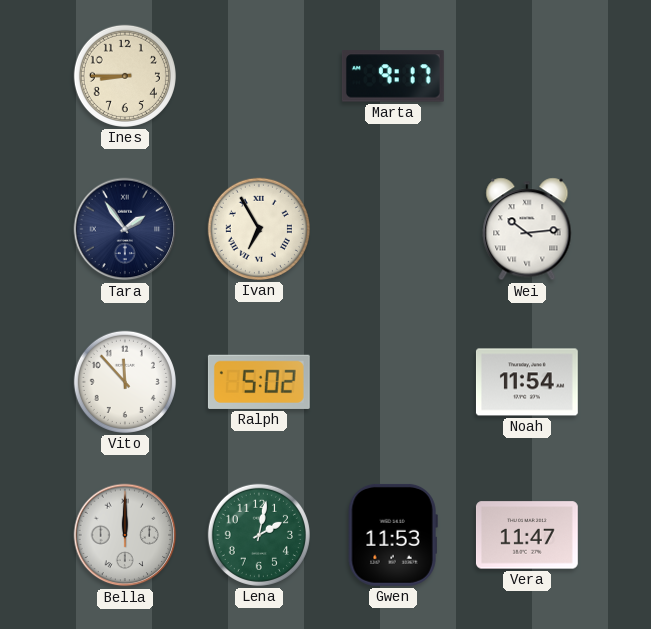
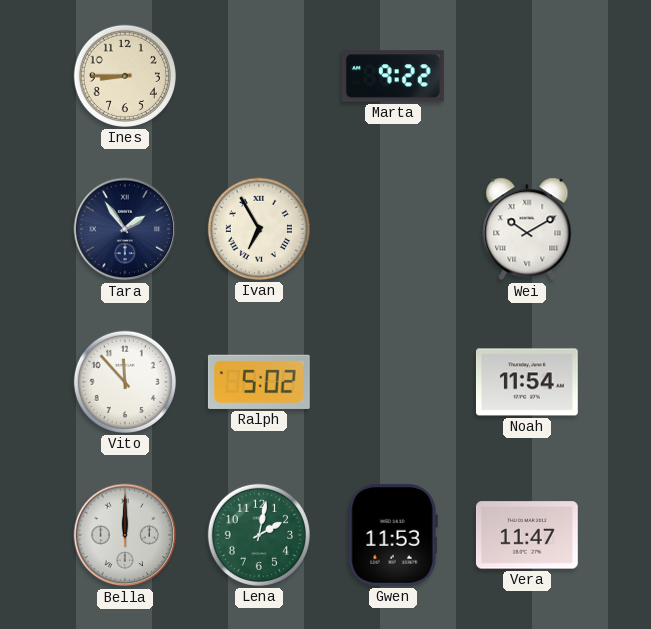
Marta: 9:17 -> 9:22 (393, 76)
Wei: 10:14 -> 10:10 (527, 229)
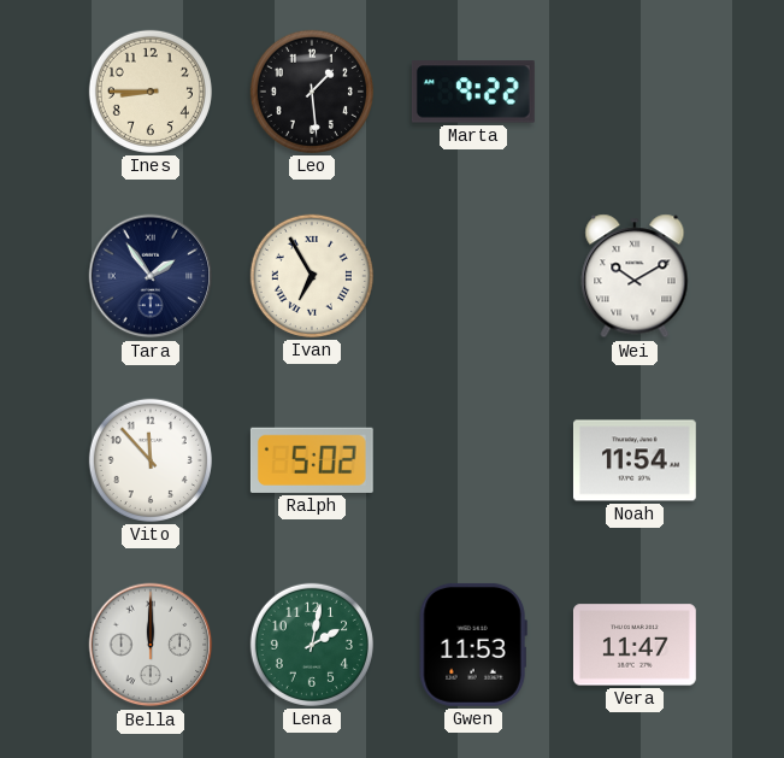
Leo: none -> 1:29 (312, 92)
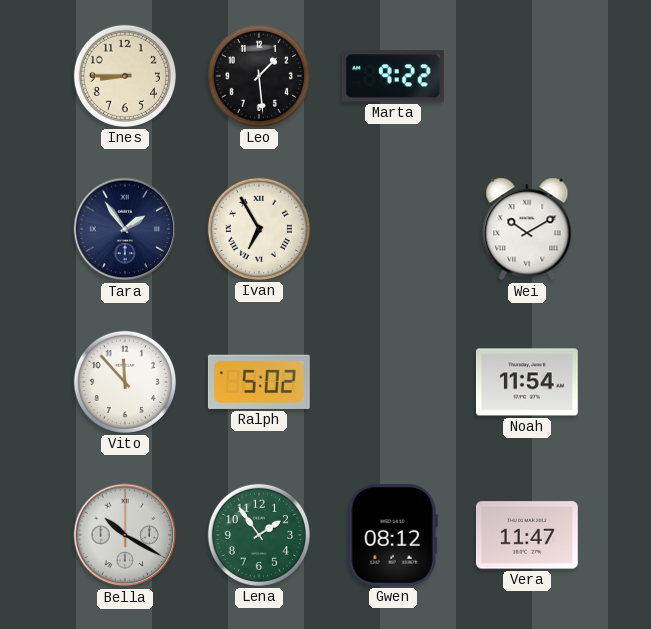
Bella: 12:00 -> 10:20 (125, 535)
Lena: 2:02 -> 1:54 (259, 535)
Gwen: 11:53 -> 08:12 (393, 535)
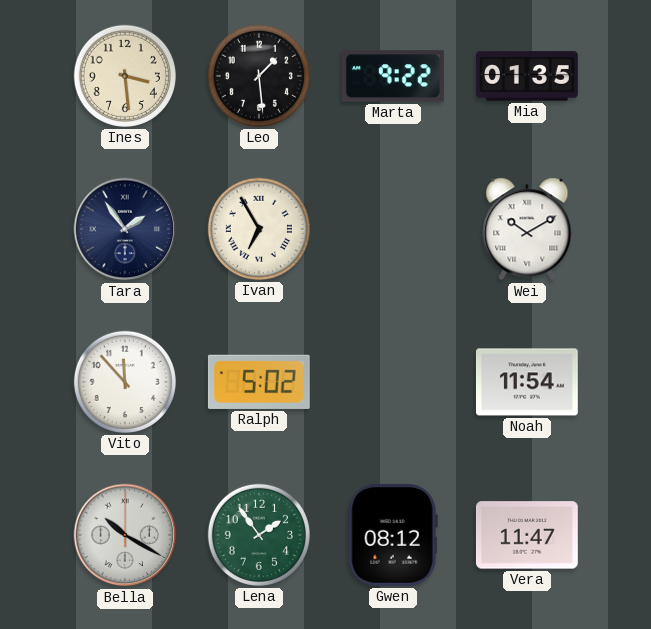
Ines: 8:45 -> 3:29 (125, 76)
Mia: none -> 01:35 (528, 76)
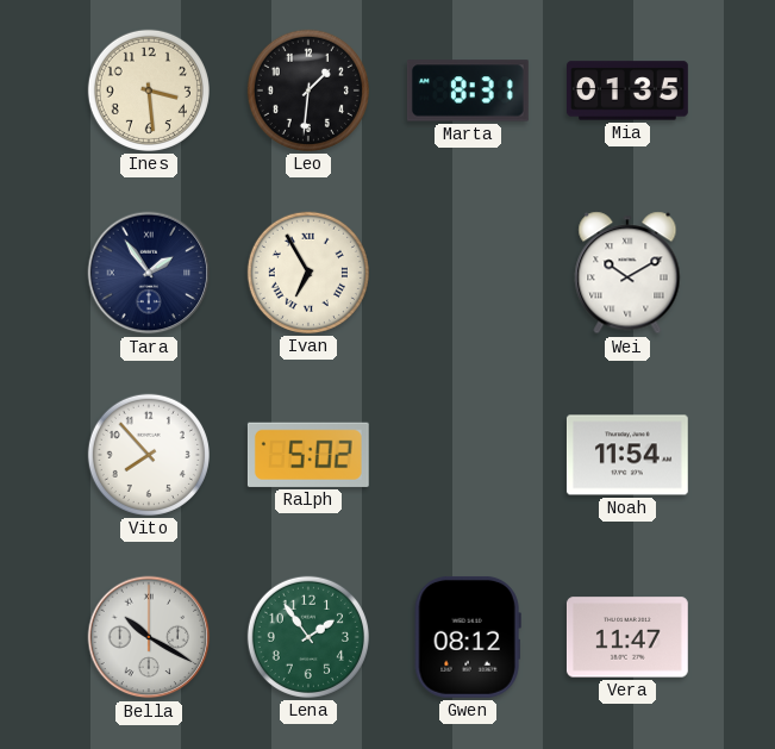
Leo: 1:29 -> 1:31 (308, 90)
Marta: 9:22 -> 8:31 (468, 90)
Vito: 11:53 -> 7:53 (149, 455)
